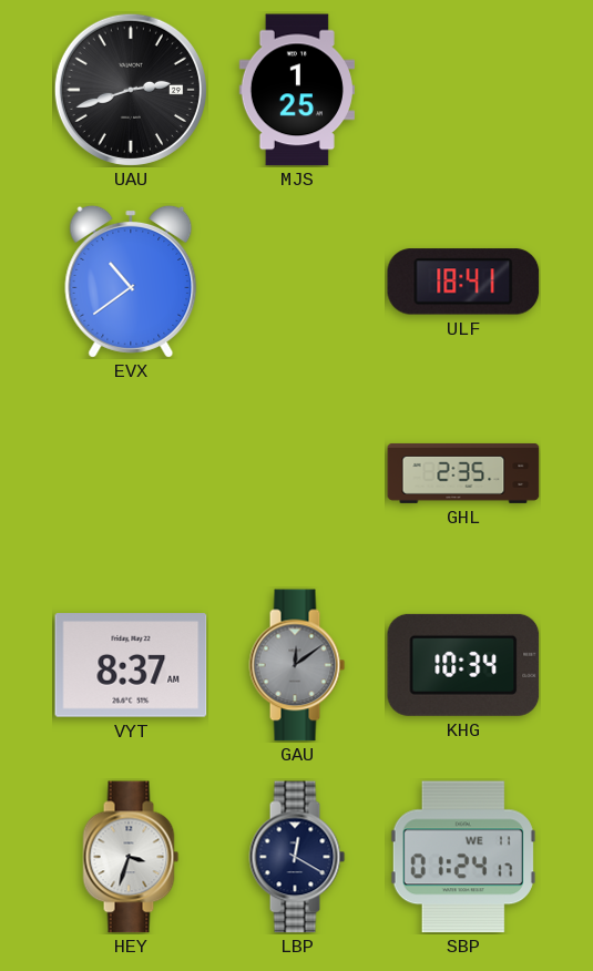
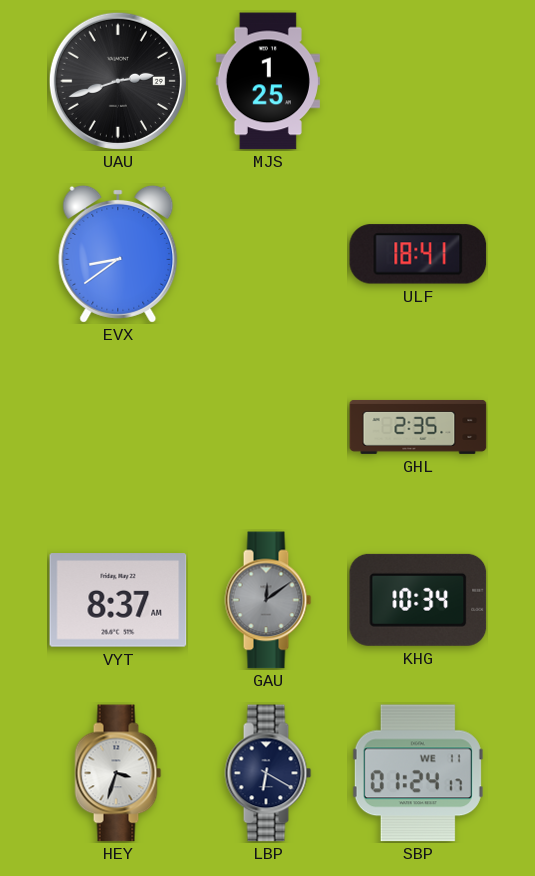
EVX: 10:39 -> 8:39 (118, 254)
LBP: 12:20 -> 6:20 (268, 773)
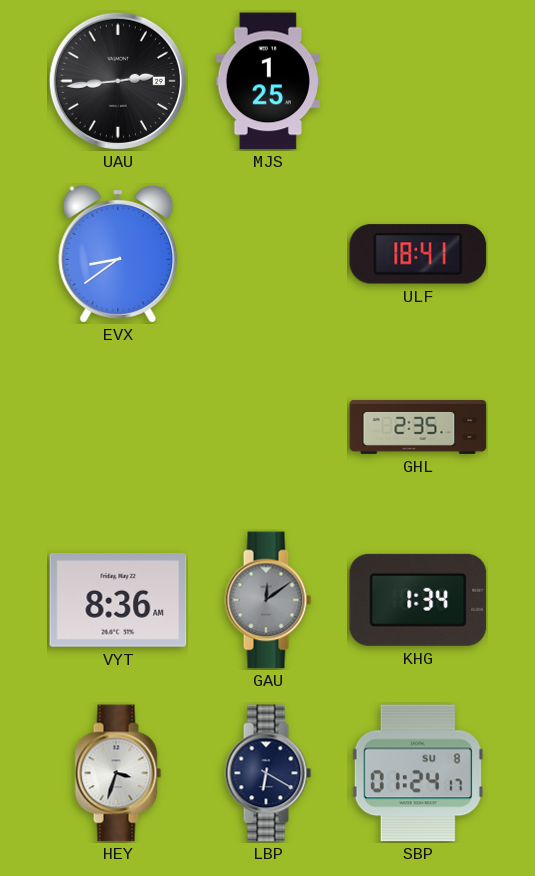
UAU: 2:42 -> 2:44 (118, 81)
VYT: 8:37 -> 8:36 (118, 600)
KHG: 10:34 -> 1:34 (418, 600)
SBP date: WE 11 -> SU 8 (418, 773)
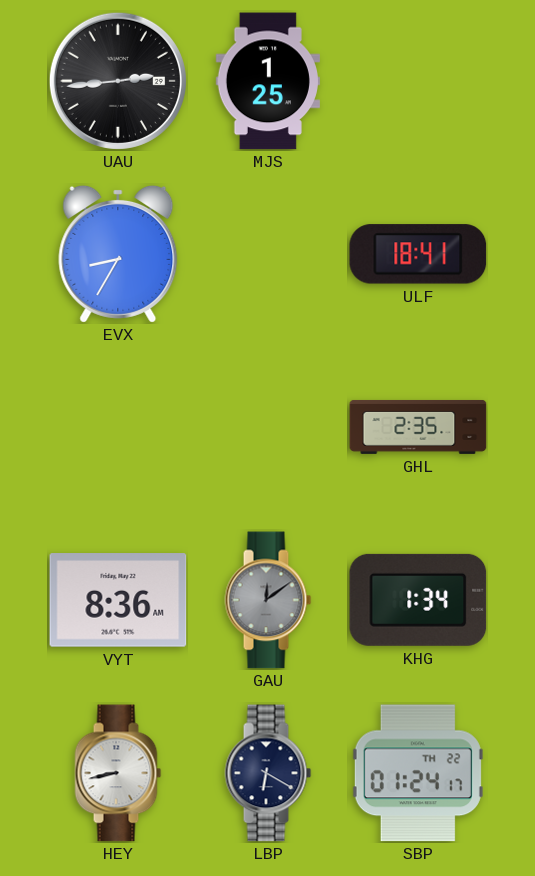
EVX: 8:39 -> 8:35 (118, 254)
HEY: 3:33 -> 8:43 (118, 773)
SBP date: SU 8 -> TH 22 (418, 773)
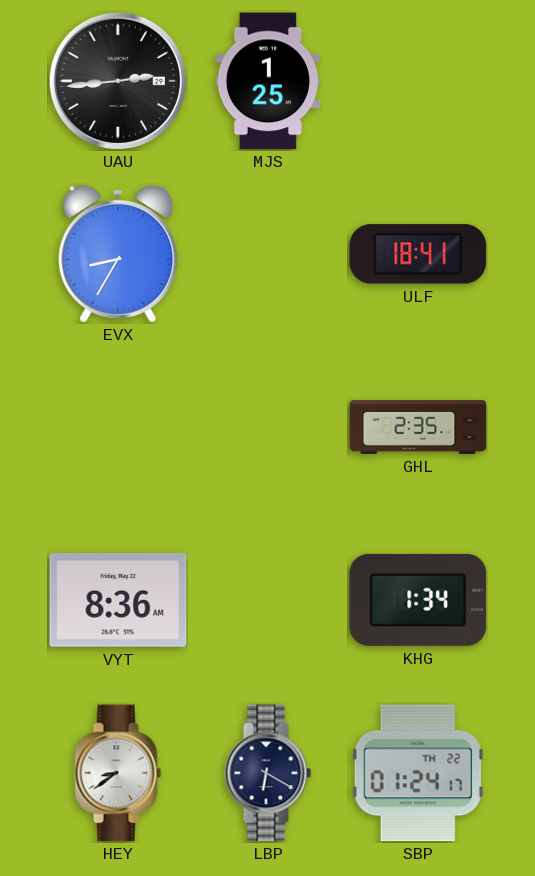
GAU: 12:09 -> none (268, 600)
HEY: 8:43 -> 8:39 (118, 773)
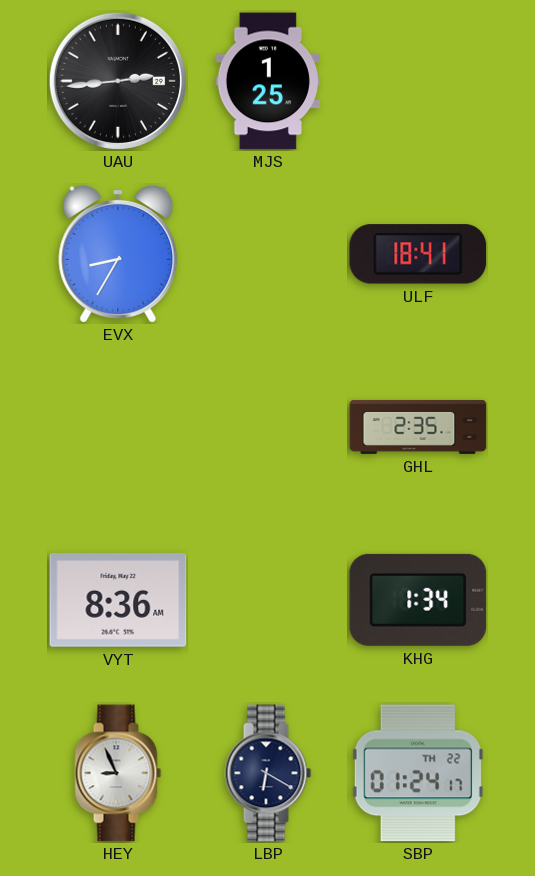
HEY: 8:39 -> 8:56 (118, 773)
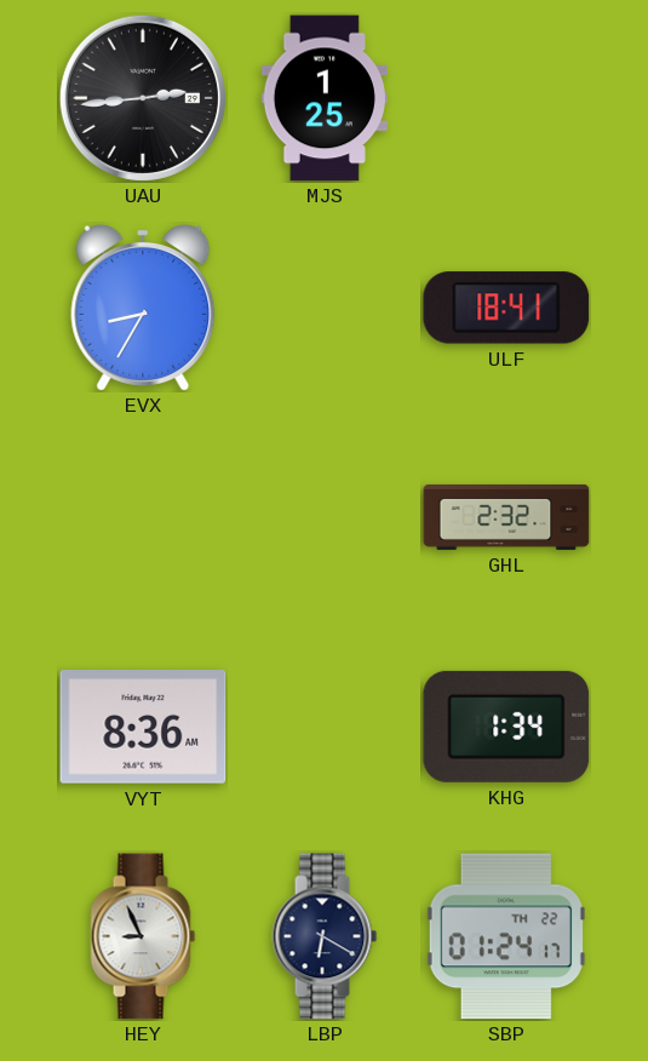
GHL: 2:35 -> 2:32 (506, 517)
